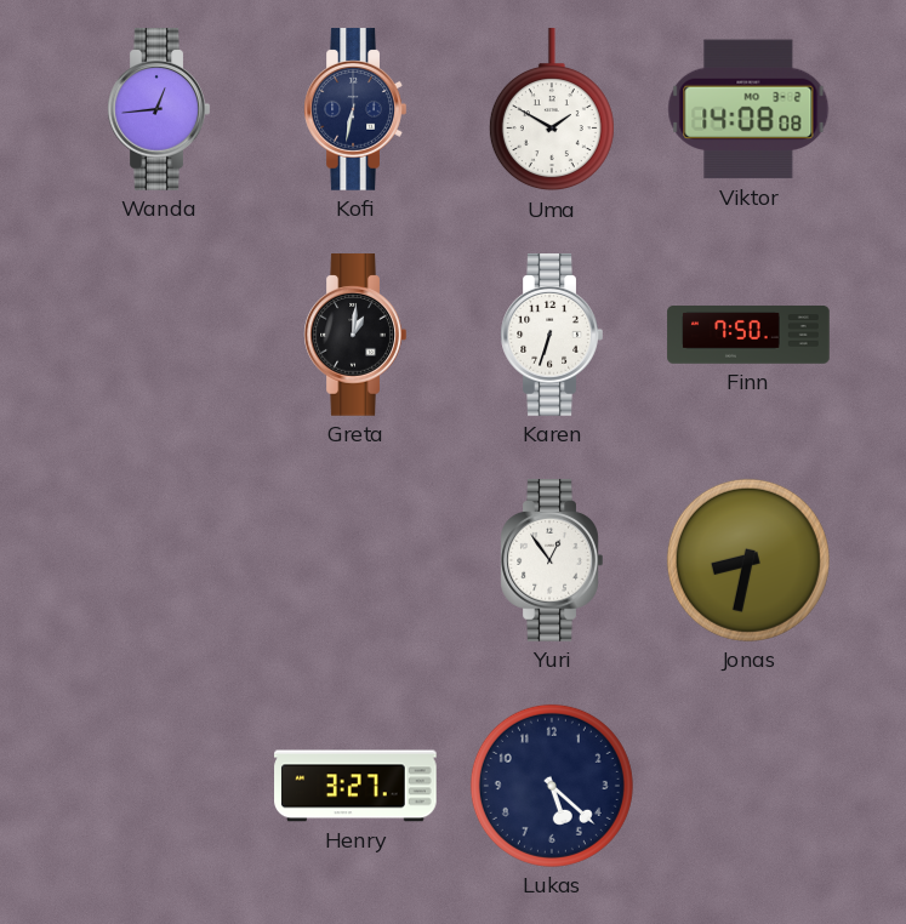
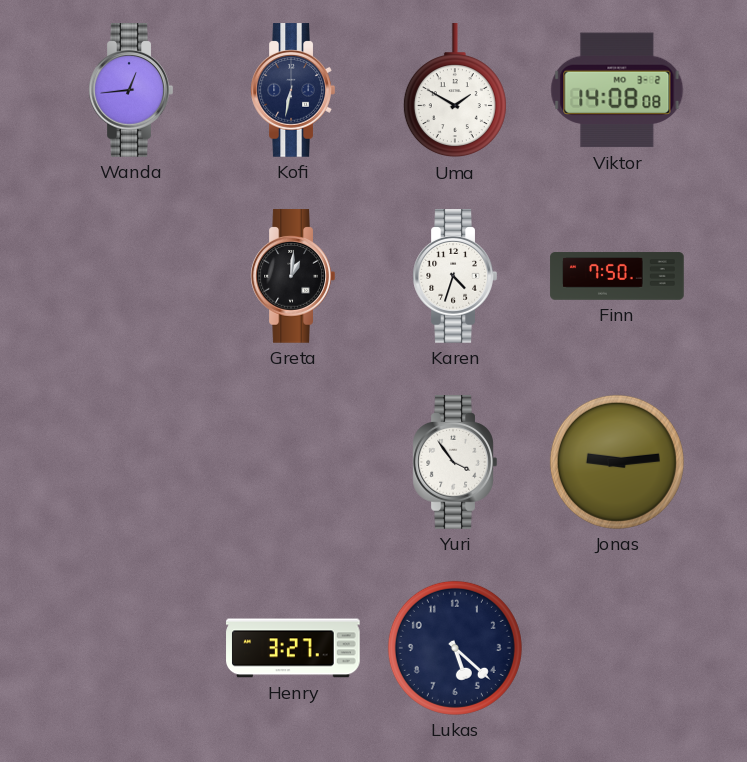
Karen: 6:33 -> 4:33 (455, 276)
Yuri: 12:54 -> 3:54 (455, 462)
Jonas: 8:32 -> 9:14 (617, 462)
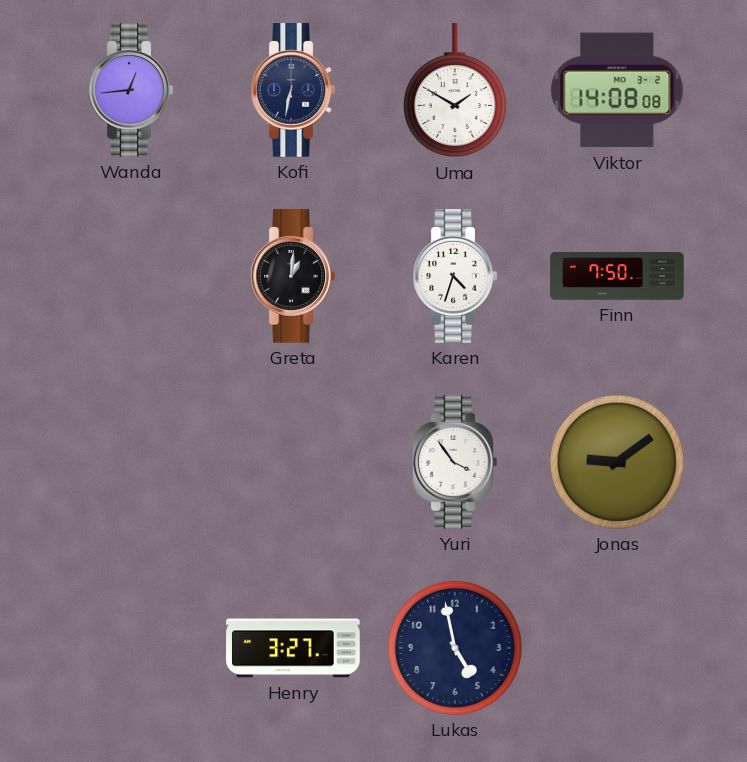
Jonas: 9:14 -> 9:09 (617, 462)
Lukas: 5:22 -> 4:58 (455, 648)
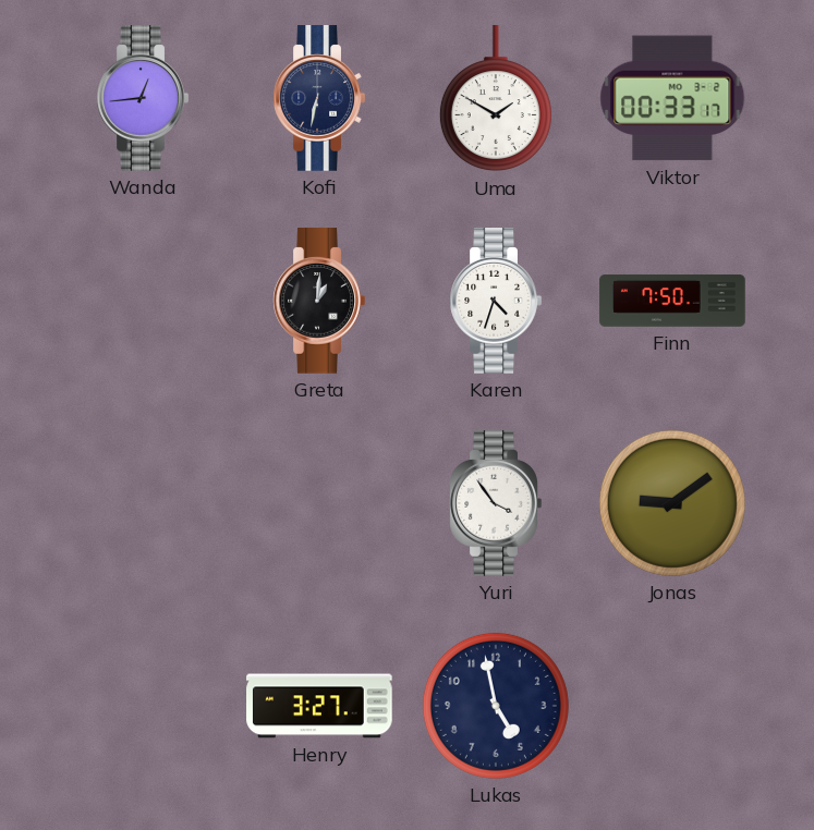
Viktor: 14:08 -> 00:33 (672, 98)
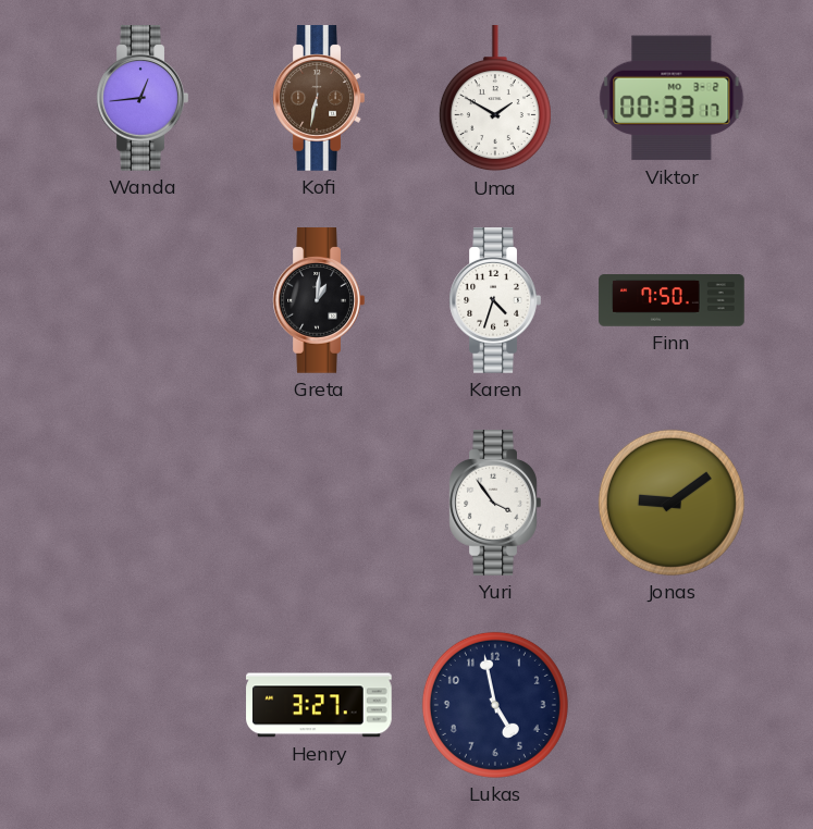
Kofi dial: navy -> brown (319, 98)
